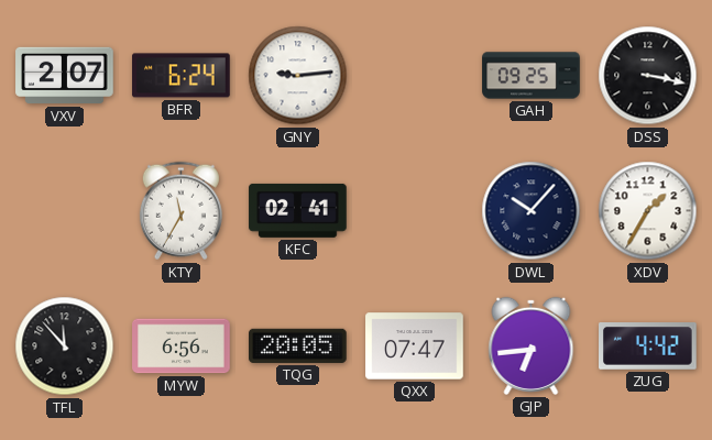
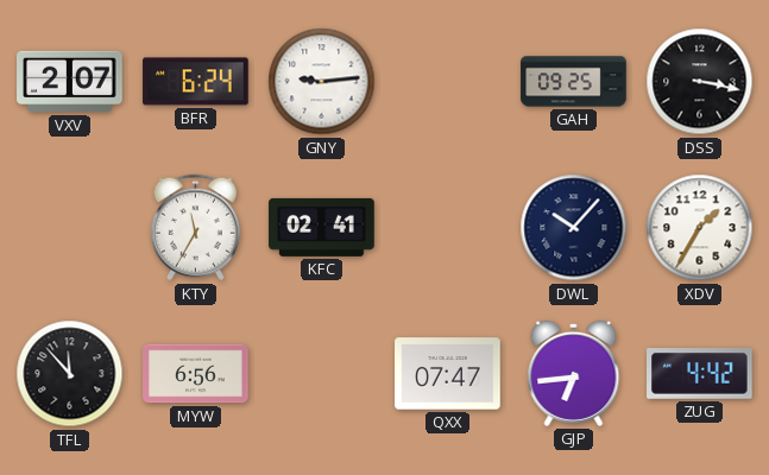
TQG: 20:05 -> none (298, 345)
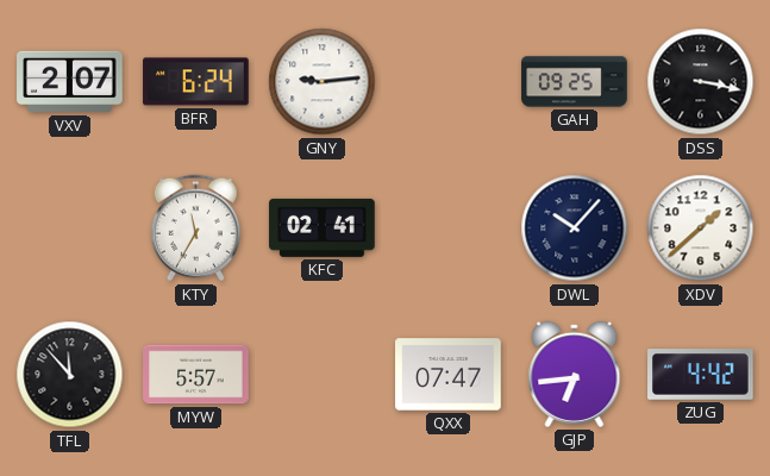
XDV: 1:35 -> 1:38 (701, 228)
MYW: 6:56 -> 5:57 (196, 375)
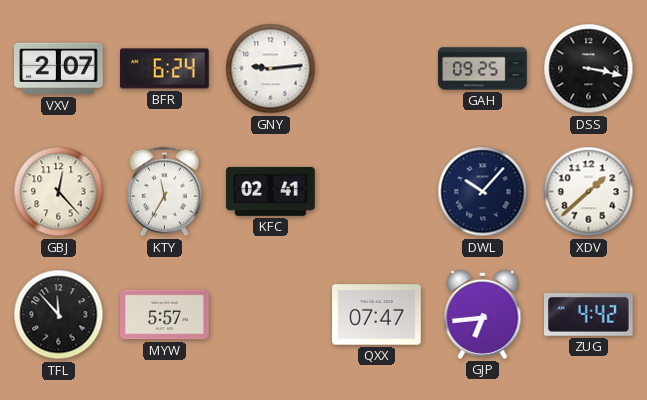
GBJ: none -> 12:23 (59, 192)
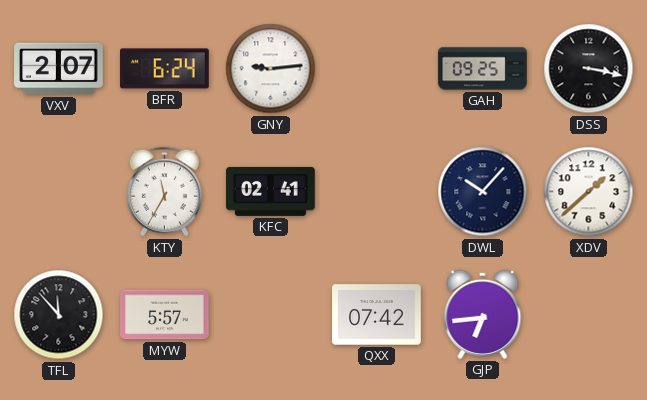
GBJ: 12:23 -> none (59, 192)
QXX: 07:47 -> 07:42 (377, 315)
ZUG: 4:42 -> none (589, 315)
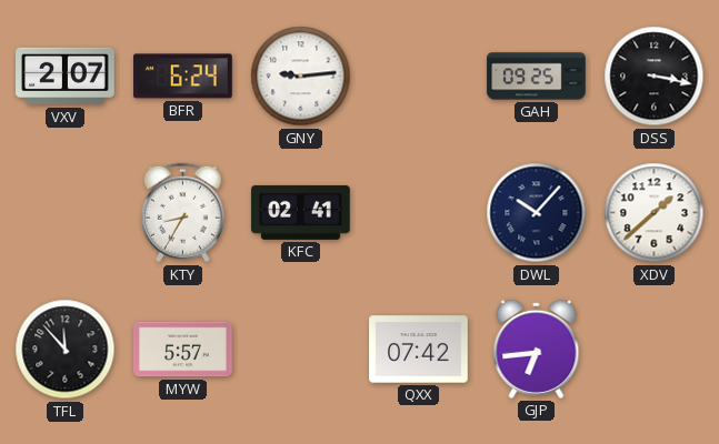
KTY: 11:35 -> 8:35 (182, 213)
